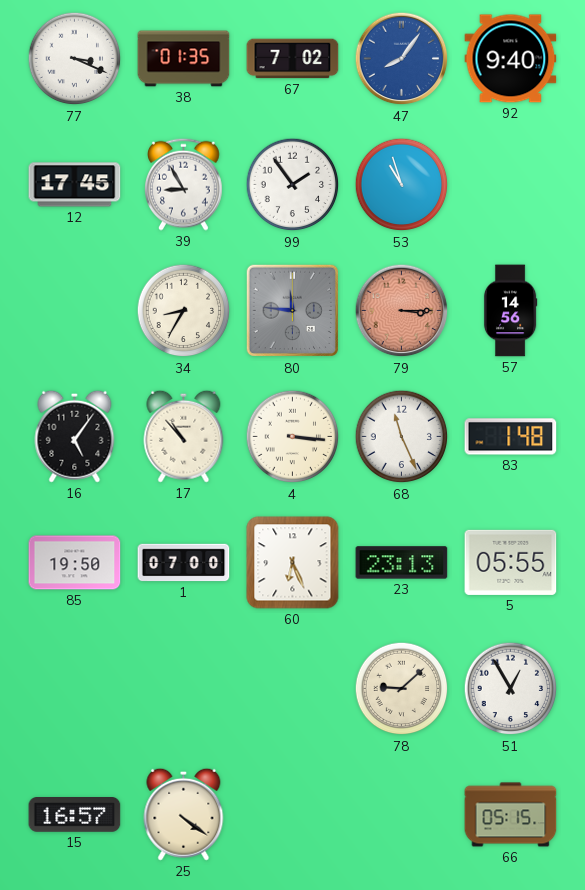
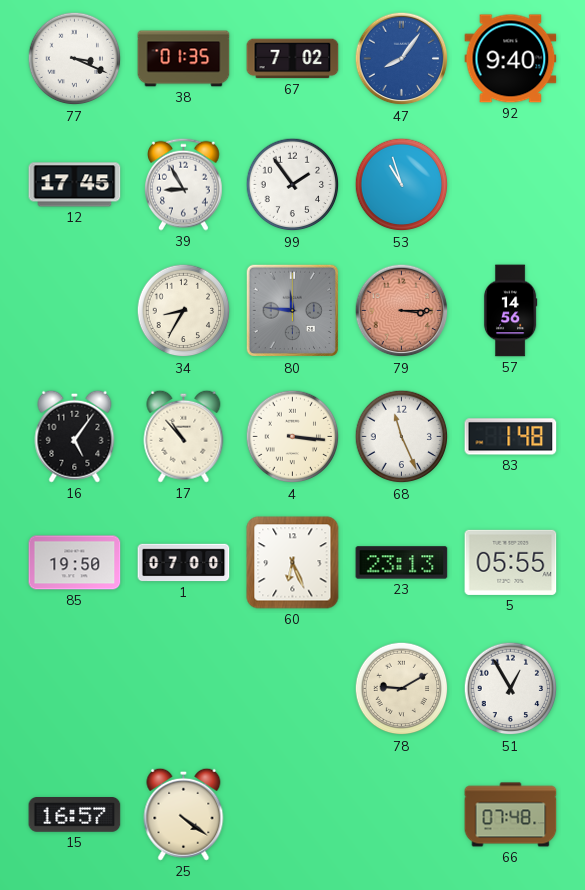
78: 9:08 -> 9:10 (402, 689)
66: 05:15 -> 07:48 (511, 815)
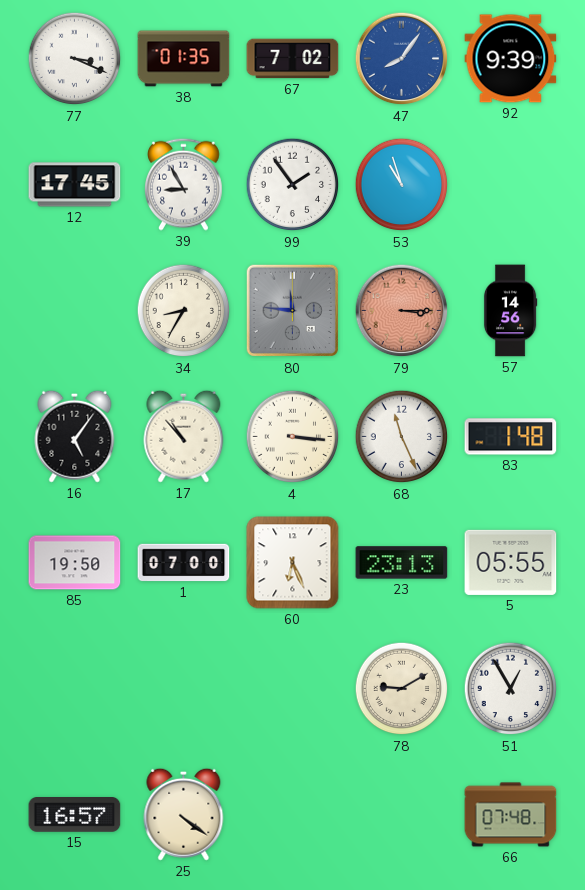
92: 9:40 -> 9:39 (511, 59)
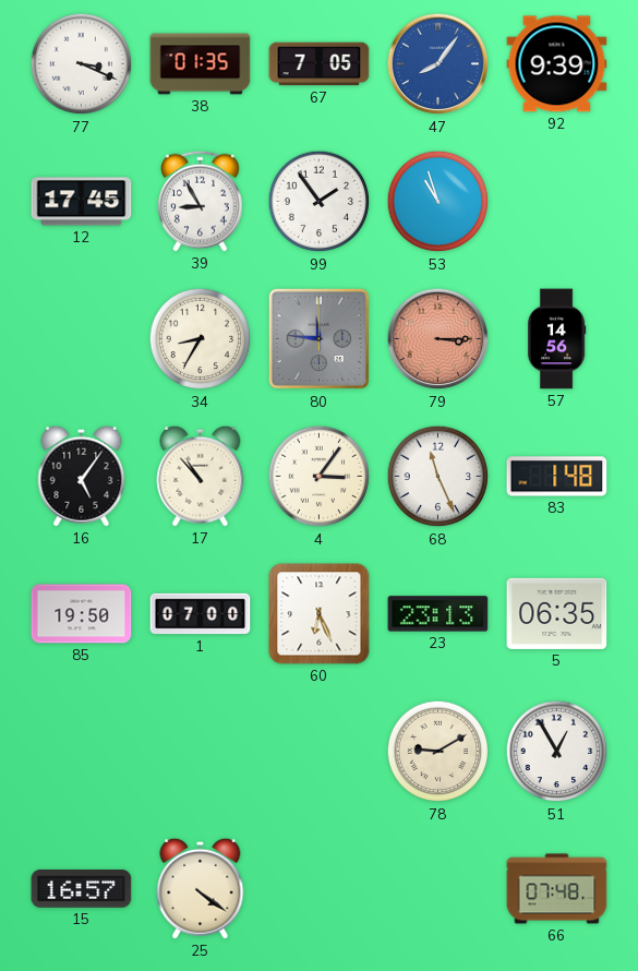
67: 7:02 -> 7:05 (320, 64)
4: 3:16 -> 3:06 (320, 477)
5: 05:55 -> 06:35 (557, 613)
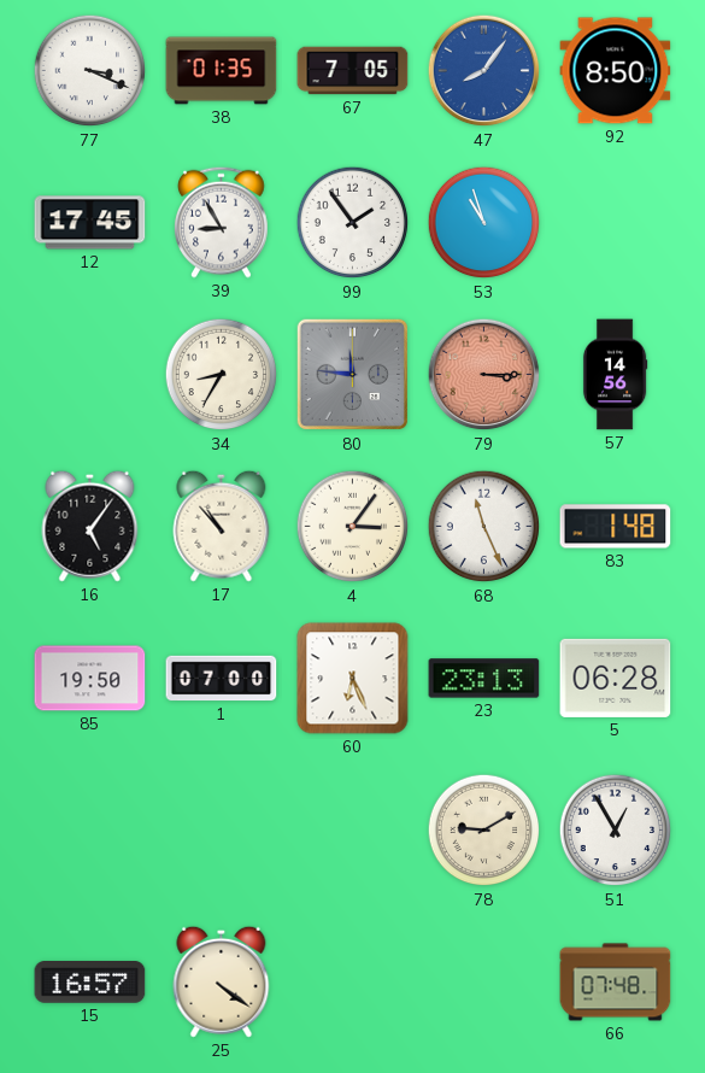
92: 9:39 -> 8:50 (616, 71)
5: 06:35 -> 06:28 (616, 678)
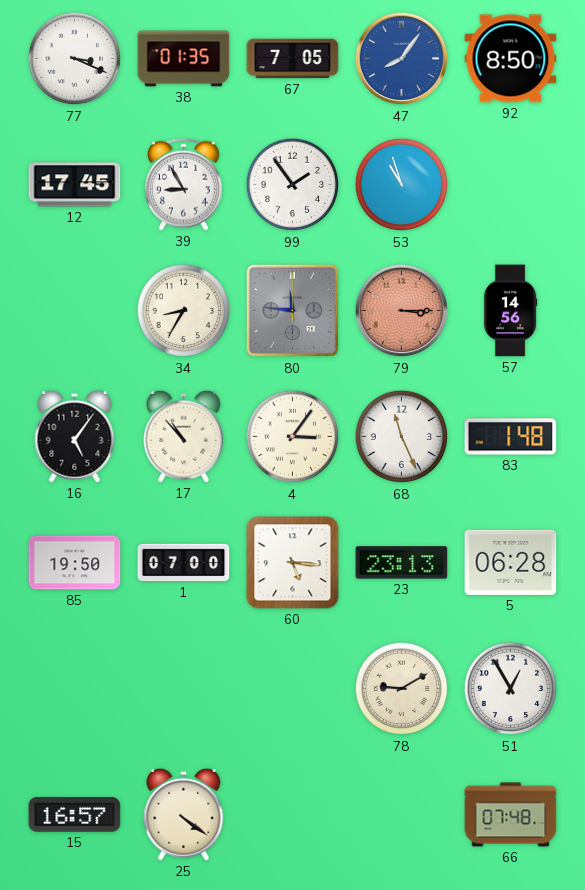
60: 6:26 -> 5:16 (293, 563)
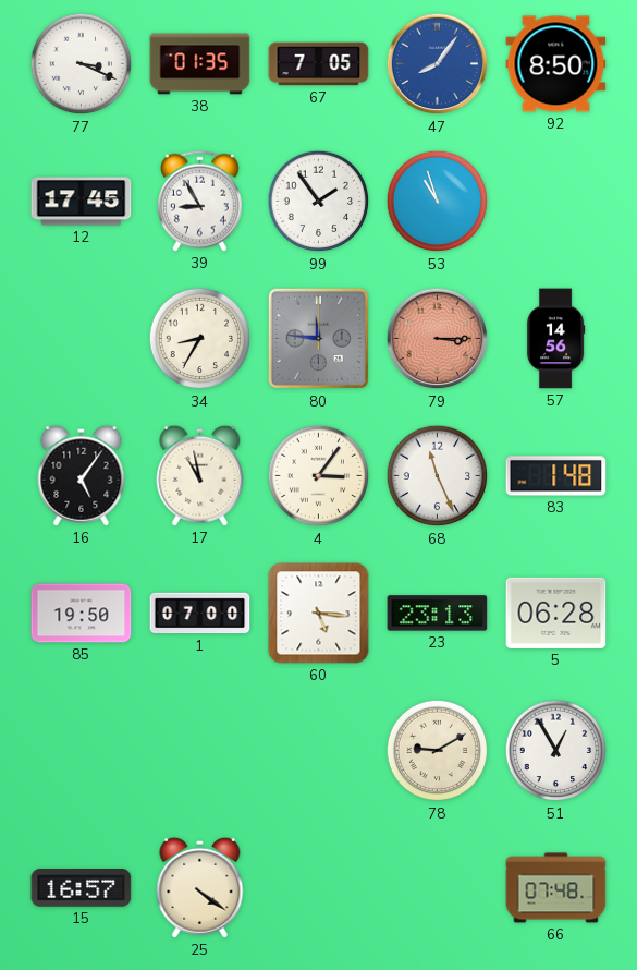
17: 10:53 -> 10:58 (200, 475)
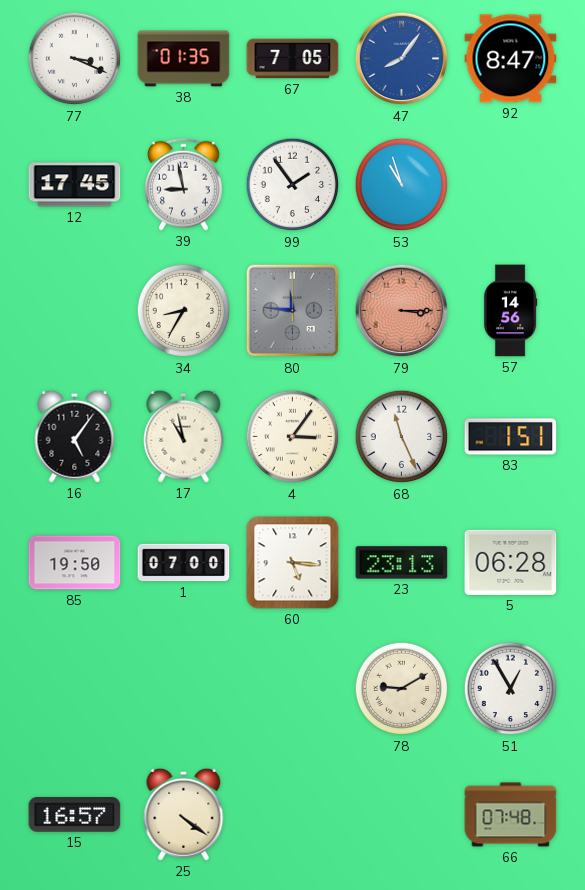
92: 8:50 -> 8:47 (511, 59)
39: 8:55 -> 8:58 (184, 184)
83: 1:48 -> 1:51 (511, 437)
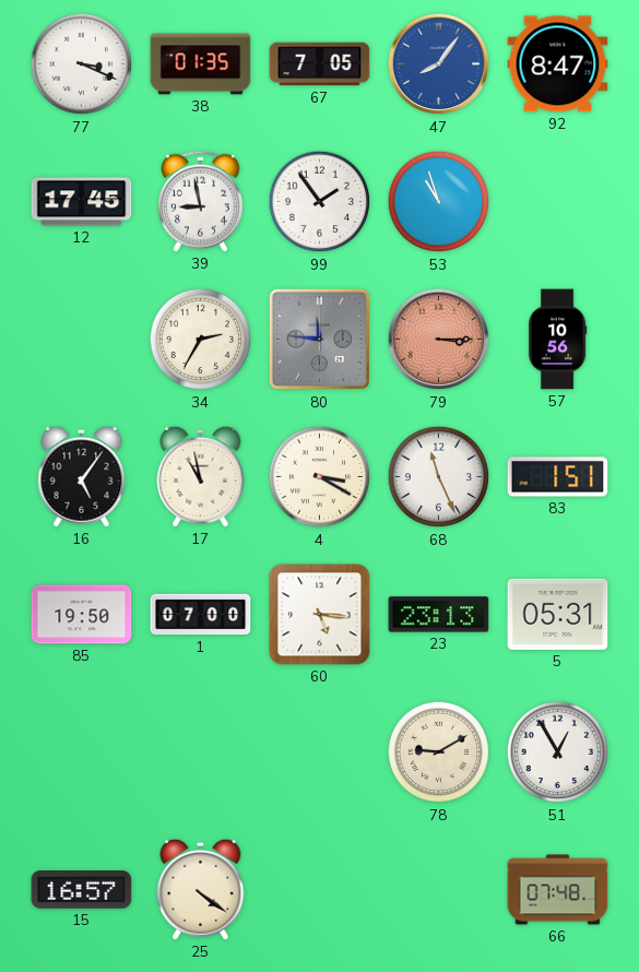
34: 8:35 -> 2:35 (201, 340)
57: 14:56 -> 10:56 (557, 340)
4: 3:06 -> 3:20 (320, 477)
5: 06:28 -> 05:31 (558, 614)
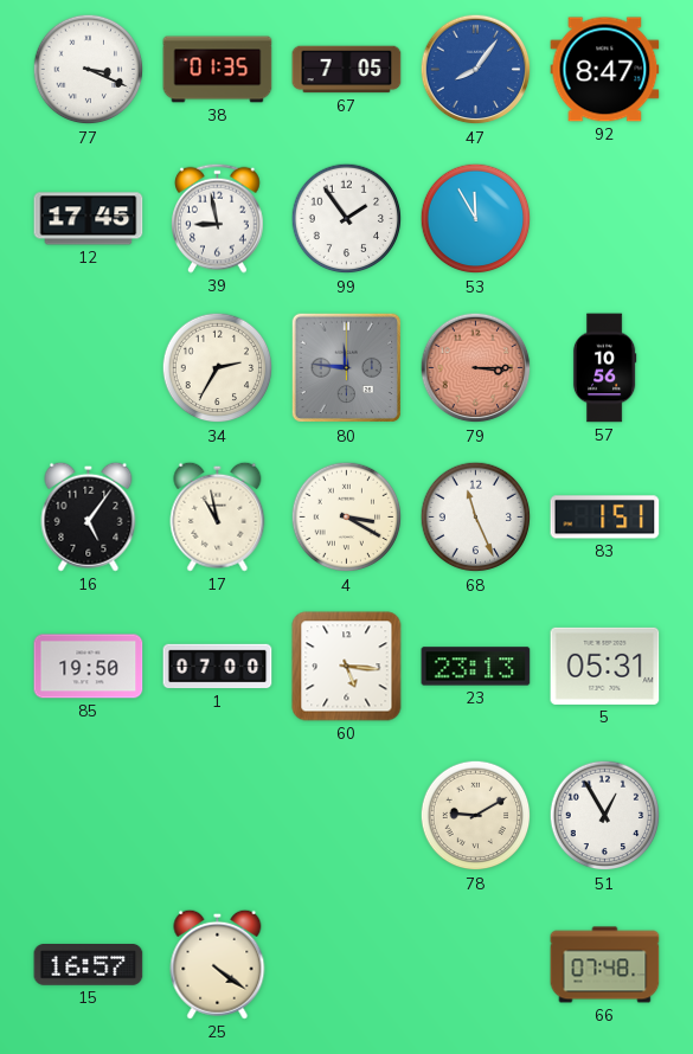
53: 10:57 -> 11:55 (476, 219)
